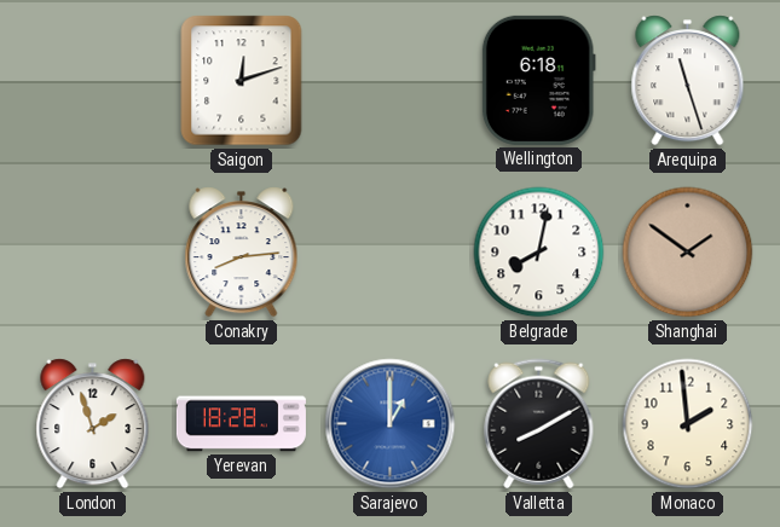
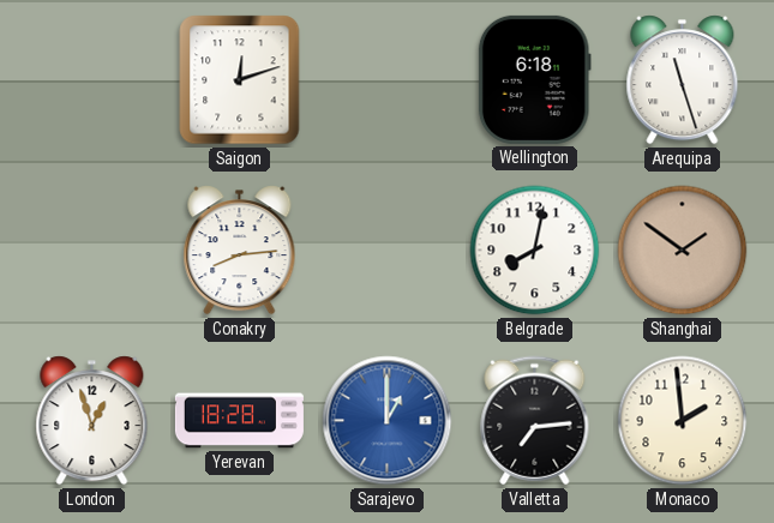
London: 1:57 -> 12:57 (92, 421)
Valletta: 8:10 -> 7:14 (535, 421)
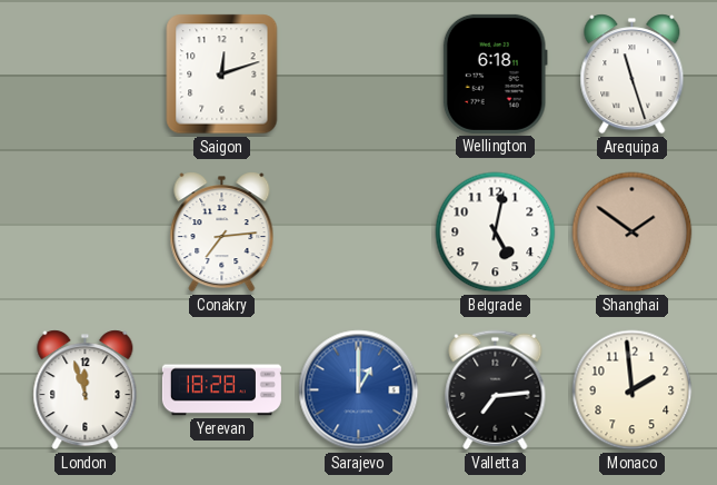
Conakry: 8:14 -> 7:14 (222, 232)
Belgrade: 8:02 -> 5:02 (496, 232)
London: 12:57 -> 11:57 (86, 390)
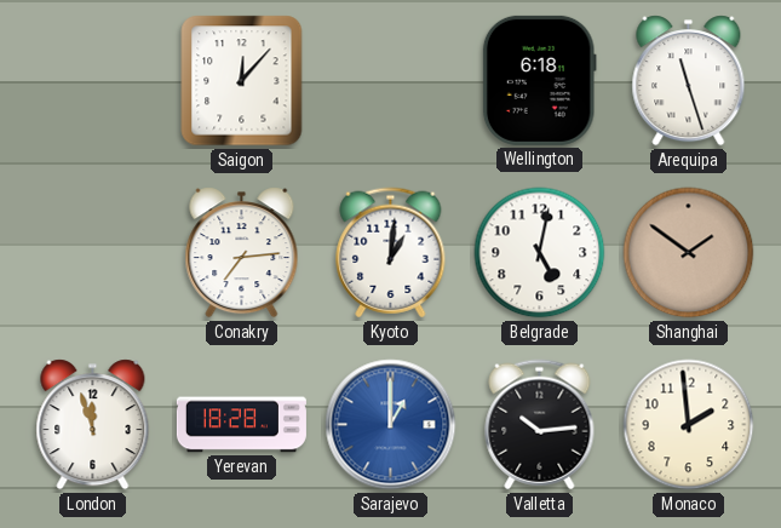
Saigon: 12:12 -> 12:07 (242, 81)
Kyoto: none -> 1:01 (391, 253)
Valletta: 7:14 -> 10:14 (540, 425)
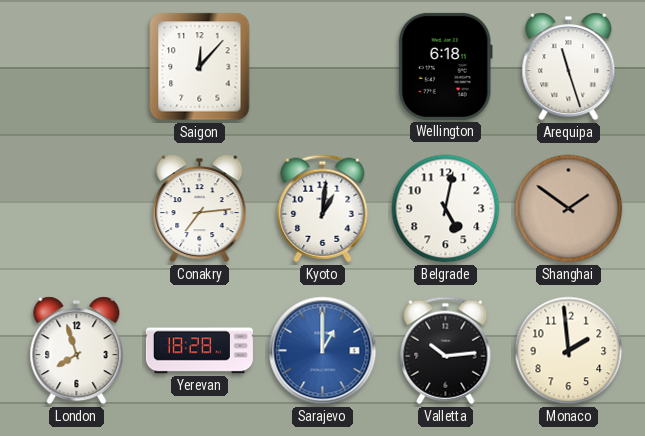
London: 11:57 -> 7:57 (77, 351)
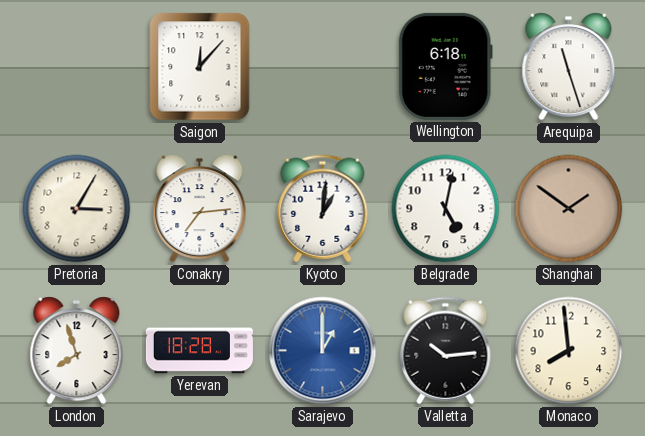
Pretoria: none -> 3:05 (77, 209)
Monaco: 1:59 -> 7:59 (569, 351)
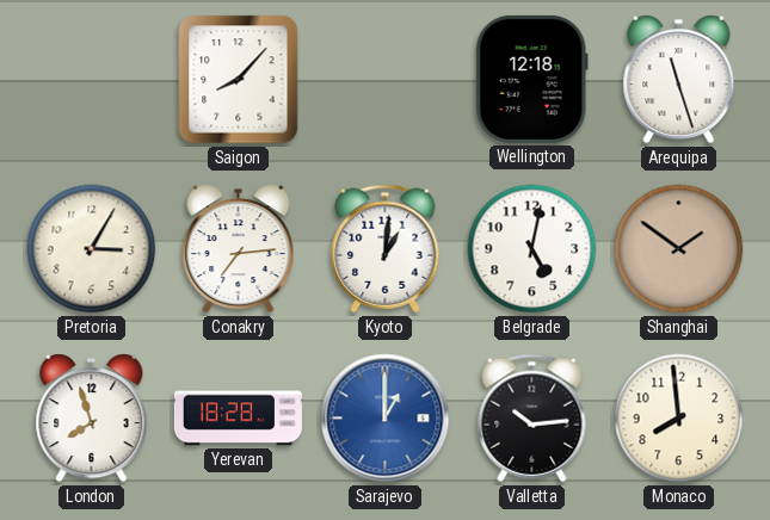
Saigon: 12:07 -> 8:07 (239, 80)
Wellington: 6:18 -> 12:18 (531, 79)
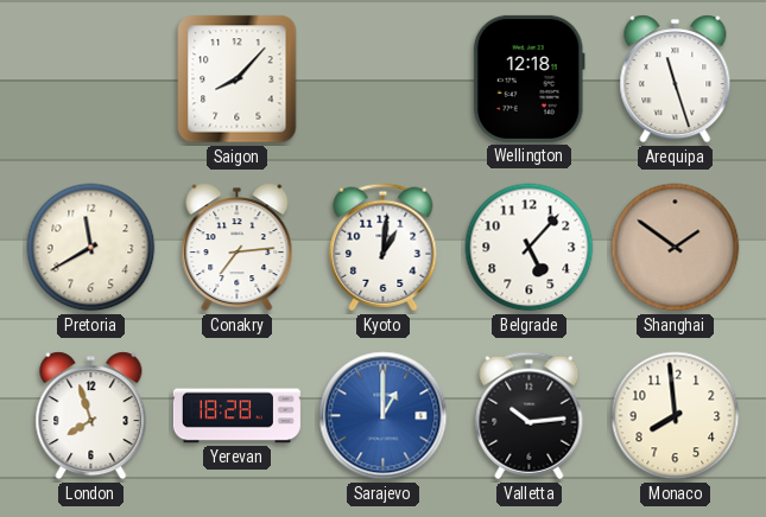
Pretoria: 3:05 -> 11:40 (91, 248)
Belgrade: 5:02 -> 5:07 (530, 248)
